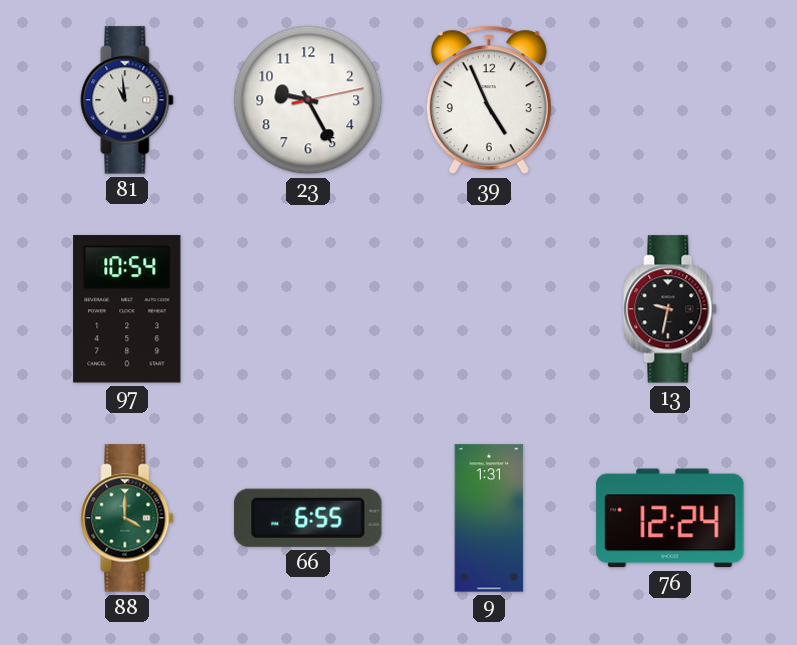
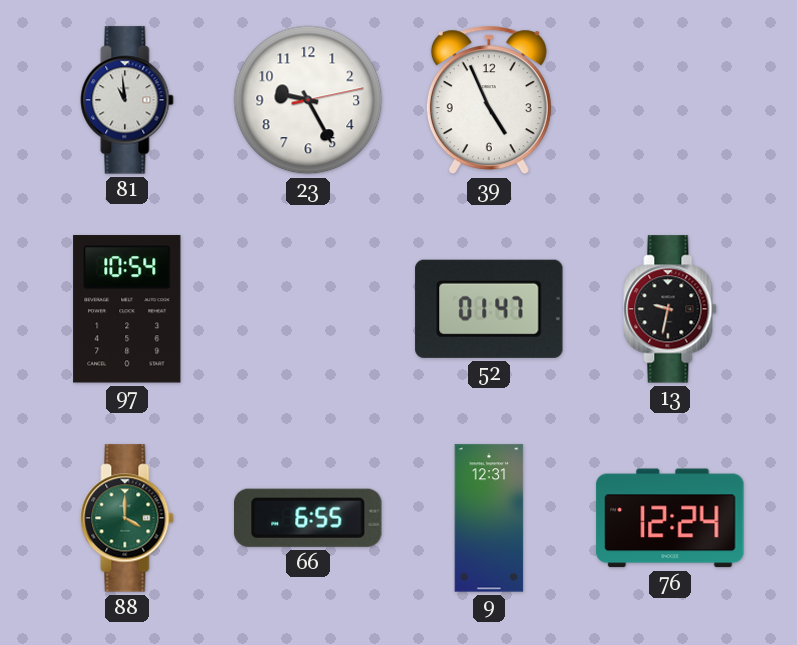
52: none -> 01:47 (489, 309)
9: 1:31 -> 12:31 (489, 518)
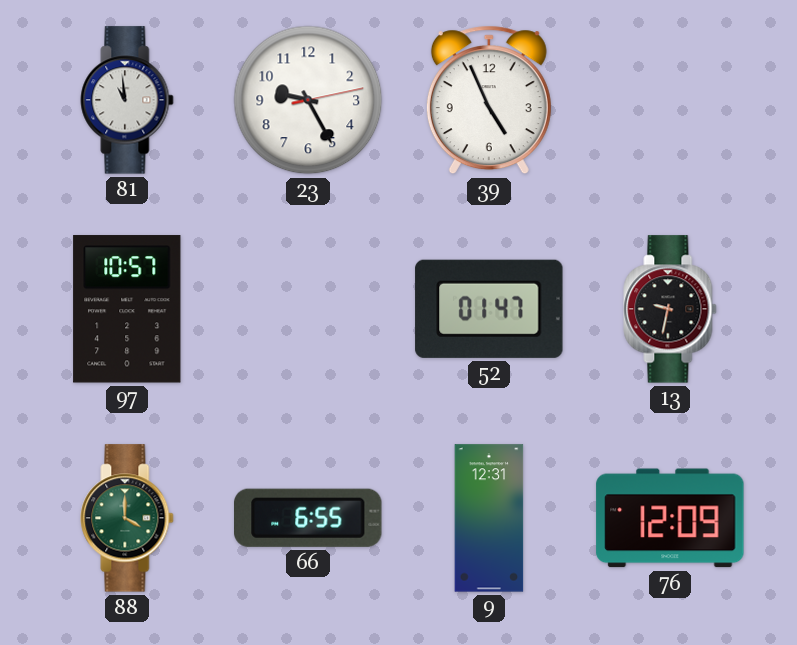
97: 10:54 -> 10:57 (127, 309)
76: 12:24 -> 12:09 (670, 518)
